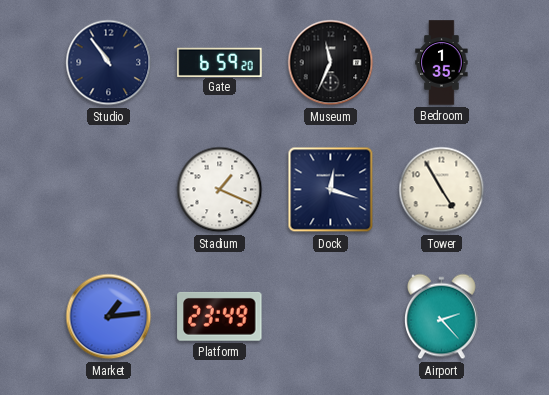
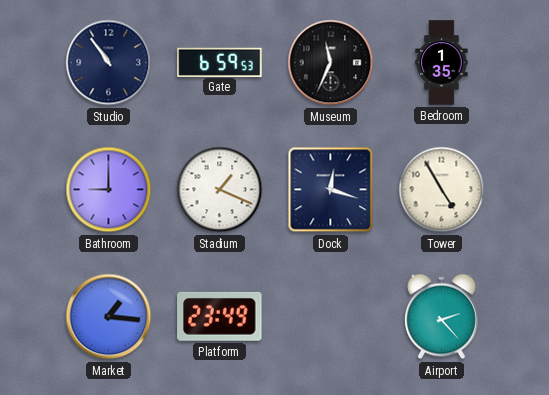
Gate: 6:59:20 -> 6:59:53 (220, 62)
Bathroom: none -> 9:00 (109, 190)
Market: 1:14 -> 1:16 (109, 317)
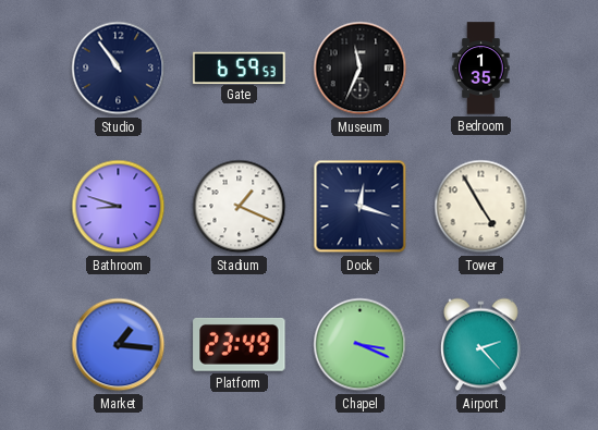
Bathroom: 9:00 -> 8:48 (119, 207)
Chapel: none -> 3:19 (361, 345)
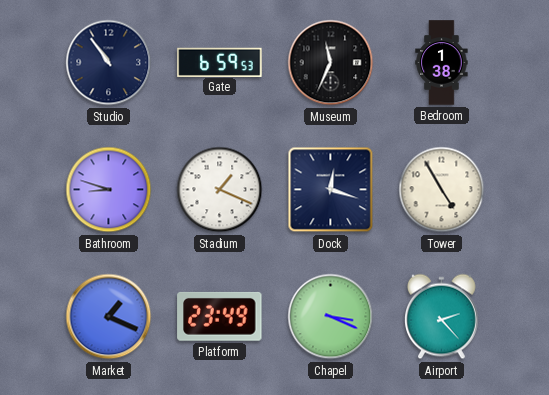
Bedroom: 1:35 -> 1:38 (442, 63)
Market: 1:16 -> 1:19 (109, 317)
